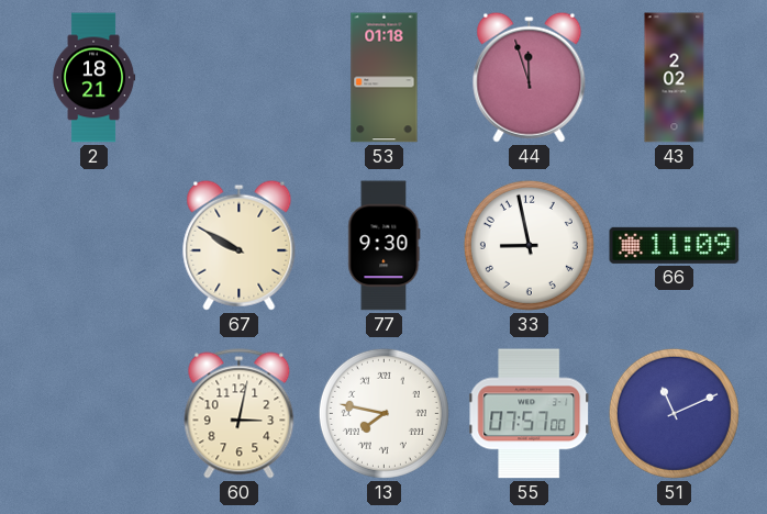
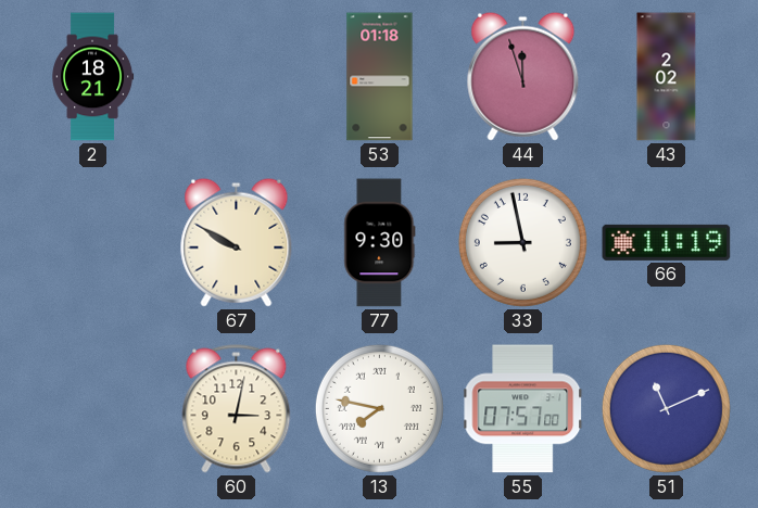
66: 11:09 -> 11:19 (667, 242)
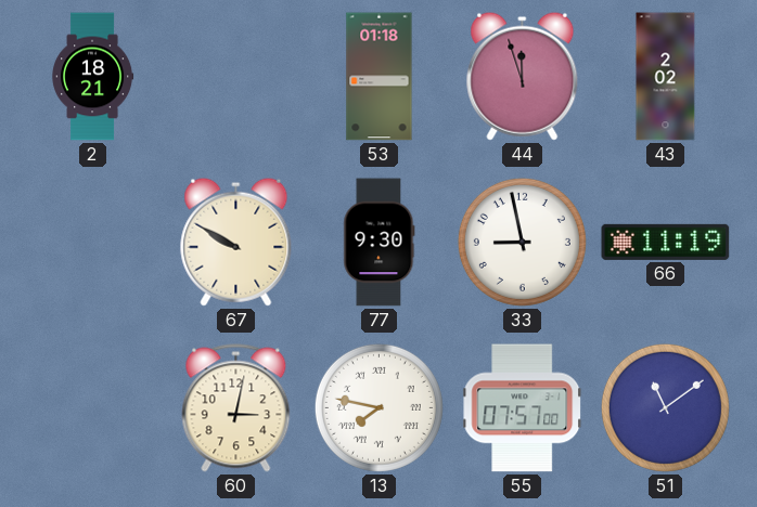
51: 11:11 -> 11:09 (665, 407)
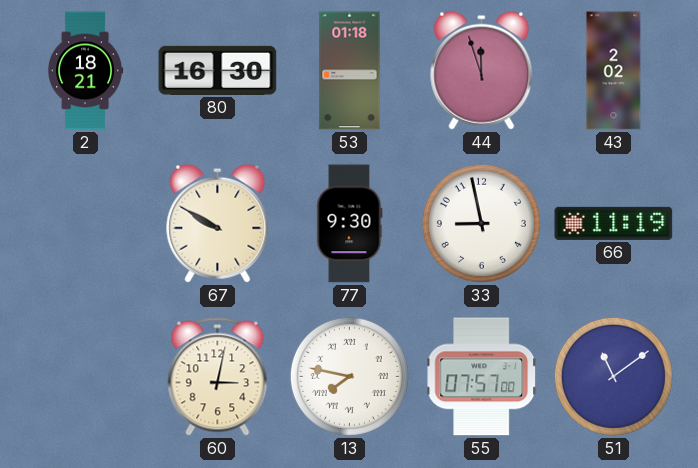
80: none -> 16:30 (218, 70)
